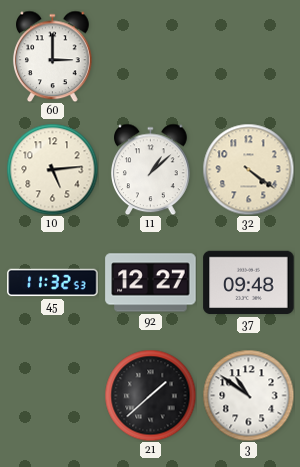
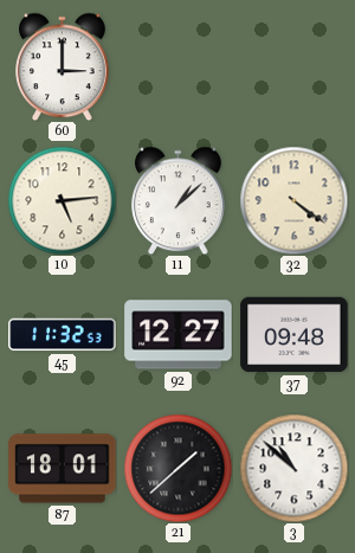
87: none -> 18:01 (63, 469)
3: 10:51 -> 10:52 (293, 468)
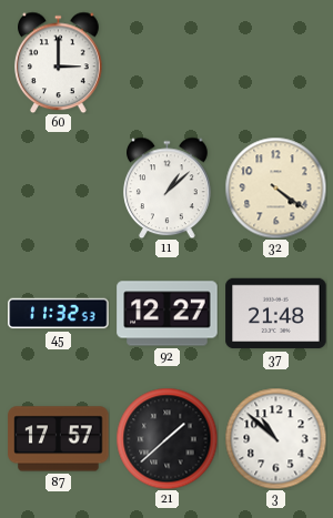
10: 5:14 -> none (62, 200)
37: 09:48 -> 21:48 (276, 314)
87: 18:01 -> 17:57 (59, 439)
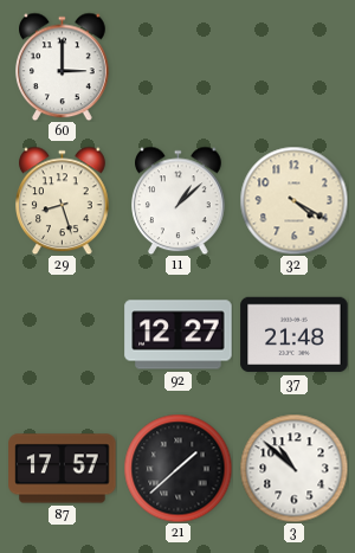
29: none -> 8:27 (63, 200)
32: 4:21 -> 4:20 (293, 200)
45: 11:32 -> none (59, 314)
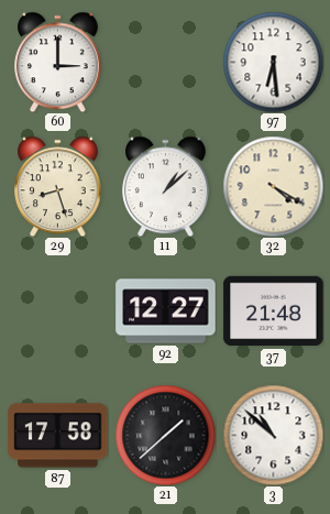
97: none -> 6:29 (273, 62)
87: 17:57 -> 17:58 (58, 436)
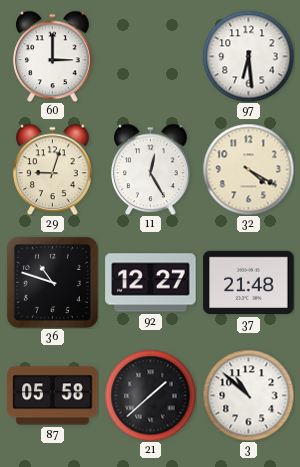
29: 8:27 -> 9:03 (53, 169)
11: 1:08 -> 12:25 (151, 169)
36: none -> 10:48 (52, 282)
87: 17:58 -> 05:58 (53, 396)
